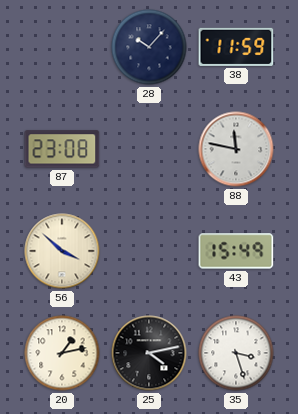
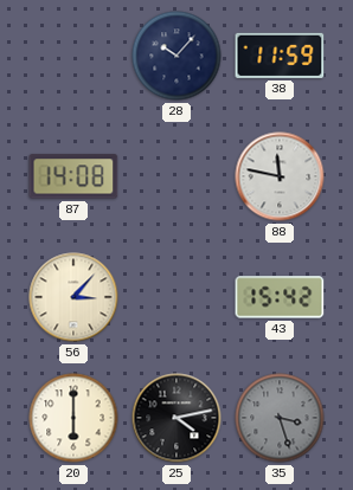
87: 23:08 -> 14:08 (73, 176)
56: 3:52 -> 3:07 (73, 297)
43: 15:49 -> 15:42 (280, 297)
20: 1:13 -> 6:00 (73, 418)
35 dial: white -> grey (280, 418)
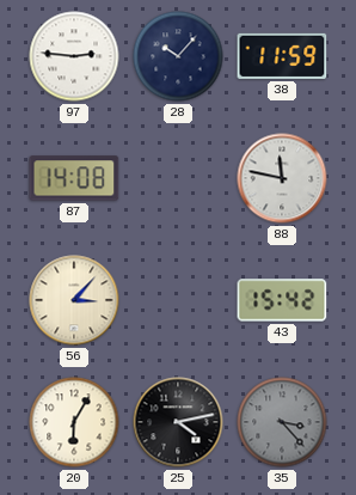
97: none -> 2:46 (74, 56)
20: 6:00 -> 6:05 (74, 422)
35: 3:27 -> 3:23 (282, 422)
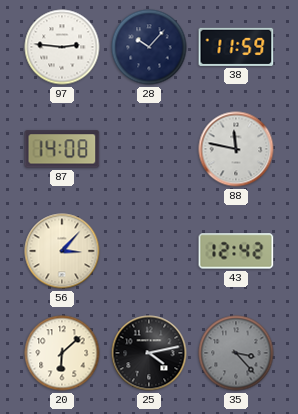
43: 15:42 -> 12:42 (236, 251)
20: 6:05 -> 6:08 (62, 353)
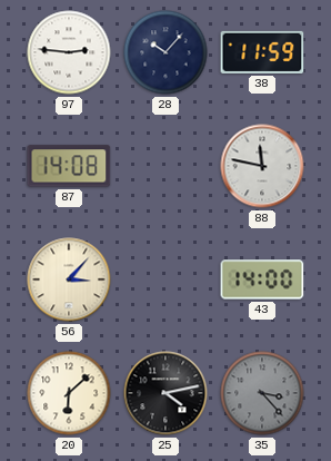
43: 12:42 -> 14:00 (262, 279)
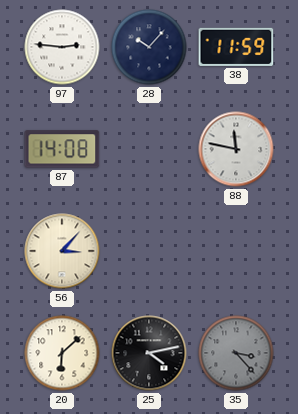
43: 14:00 -> none (262, 279)
